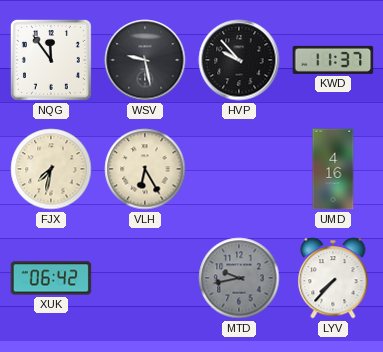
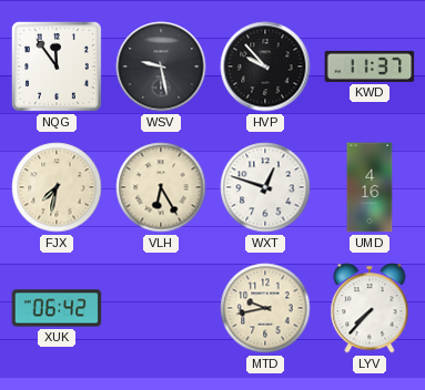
WXT: none -> 12:48 (265, 187)
MTD dial: grey -> cream (265, 308)
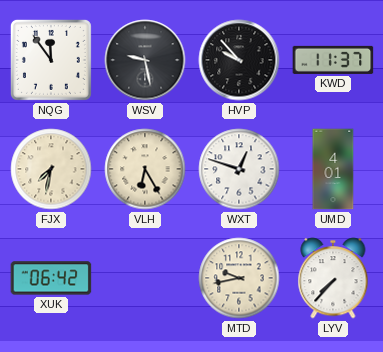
UMD: 4:16 -> 4:01 (333, 169)
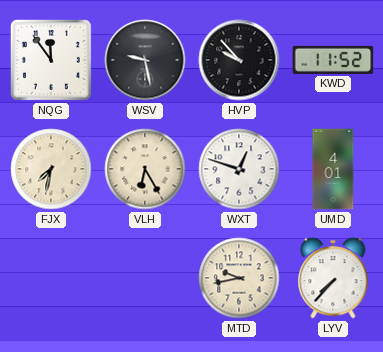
KWD: 11:37 -> 11:52 (333, 60)
XUK: 06:42 -> none (51, 278)
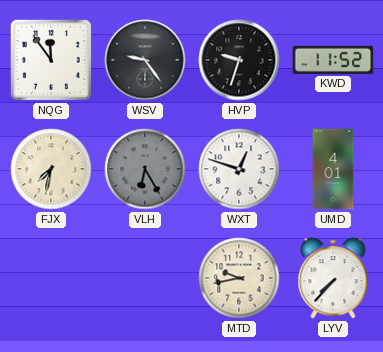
WSV: 9:28 -> 9:24 (145, 60)
HVP: 9:53 -> 9:33 (239, 60)
VLH dial: cream -> grey (145, 169)
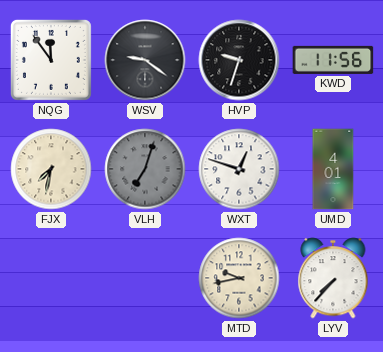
WSV: 9:24 -> 9:21 (145, 60)
KWD: 11:52 -> 11:56 (333, 60)
VLH: 6:25 -> 7:03 (145, 169)
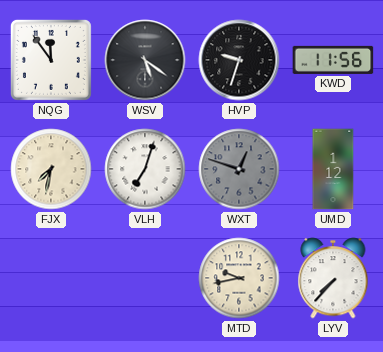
WSV: 9:21 -> 5:21 (145, 60)
VLH dial: grey -> white (145, 169)
WXT dial: white -> grey (239, 169)
UMD: 4:01 -> 1:12 (333, 169)
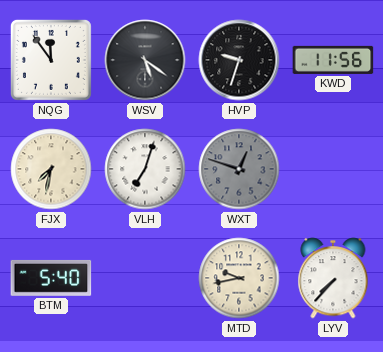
UMD: 1:12 -> none (333, 169)
BTM: none -> 5:40 (51, 278)
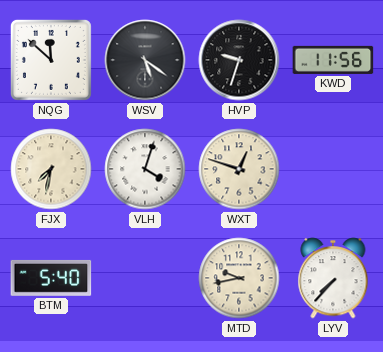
NQG: 11:54 -> 11:52 (51, 60)
VLH: 7:03 -> 4:03 (145, 169)
WXT dial: grey -> cream (239, 169)
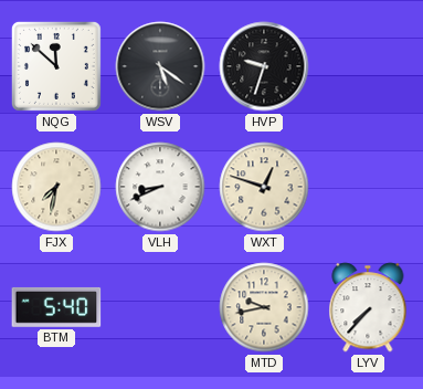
KWD: 11:56 -> none (333, 60)
VLH: 4:03 -> 8:41 (160, 187)
